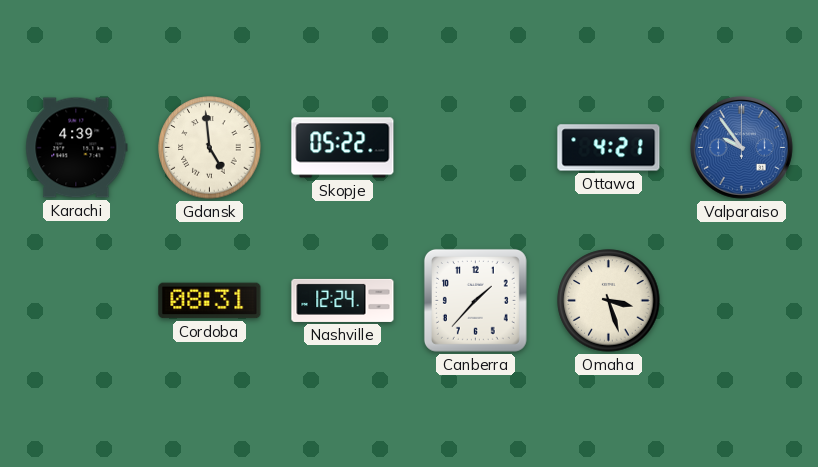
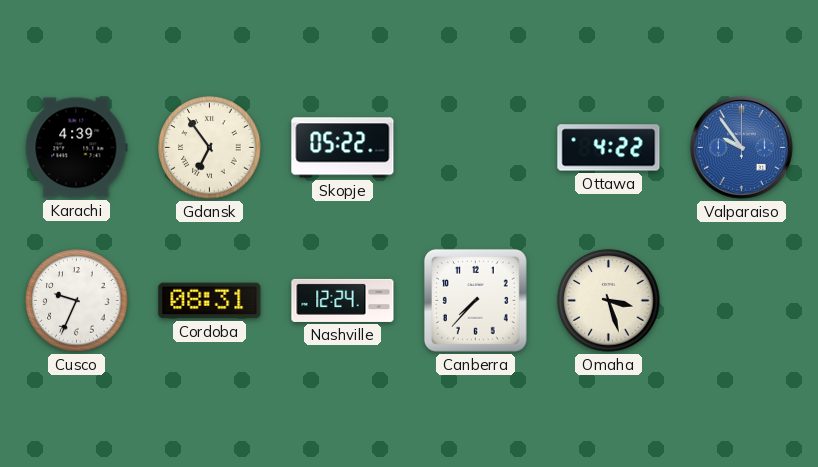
Gdansk: 4:59 -> 6:54 (210, 148)
Ottawa: 4:21 -> 4:22 (609, 148)
Cusco: none -> 9:34 (77, 301)
Canberra: 1:37 -> 7:37 (475, 300)
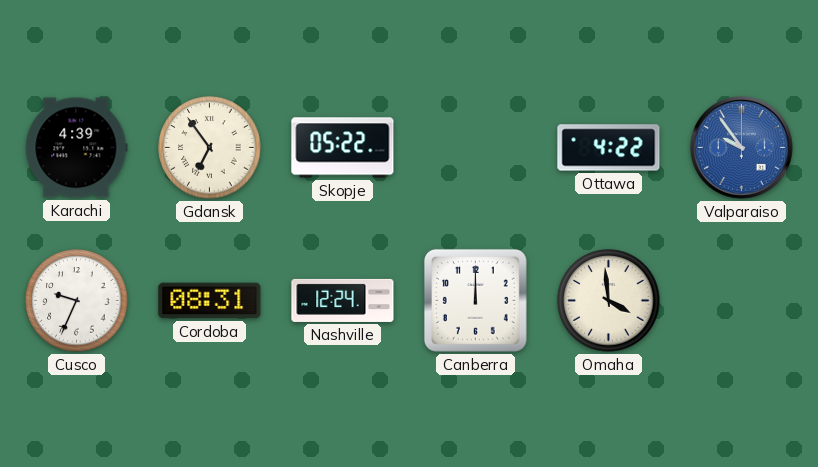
Canberra: 7:37 -> 12:00 (475, 300)
Omaha: 3:27 -> 3:59 (609, 301)
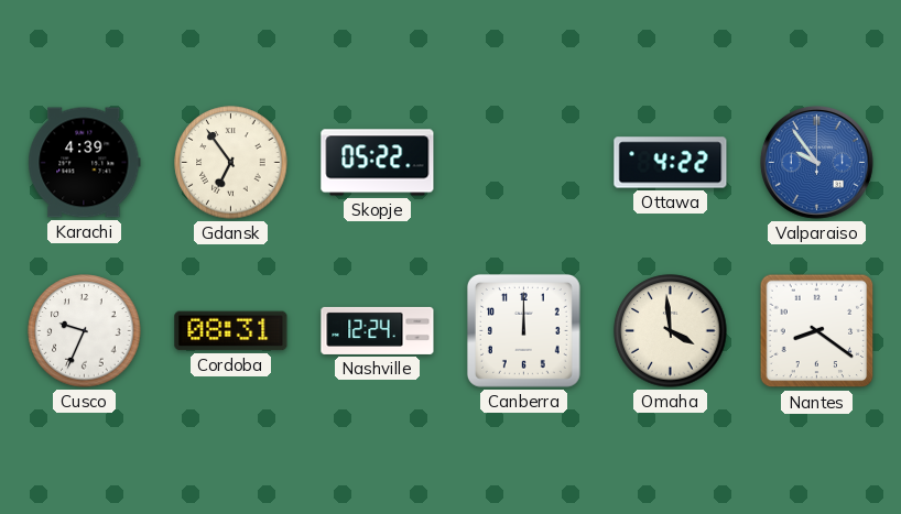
Nantes: none -> 8:21 (817, 331)
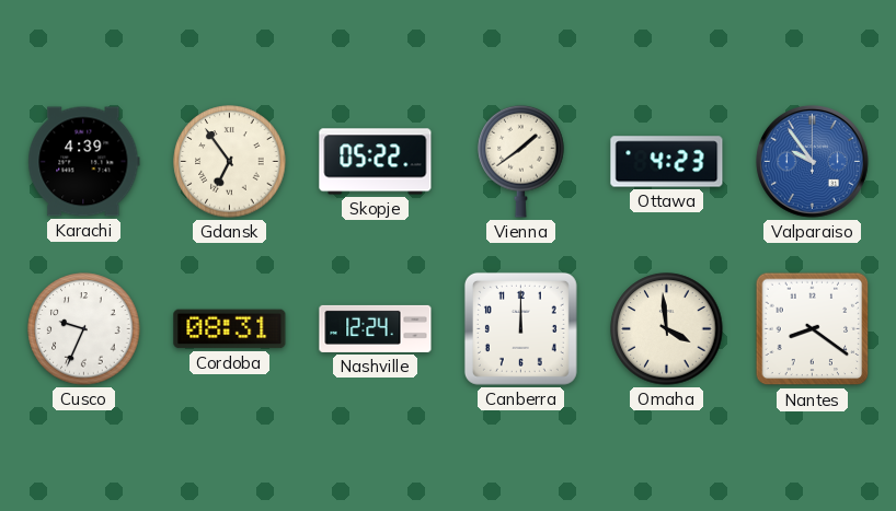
Vienna: none -> 1:39 (521, 161)
Ottawa: 4:22 -> 4:23 (667, 162)
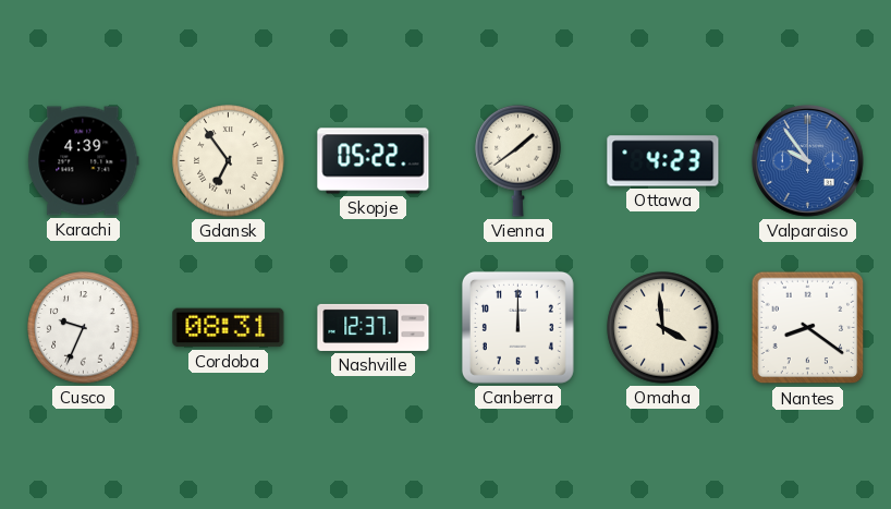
Nashville: 12:24 -> 12:37 (374, 327)
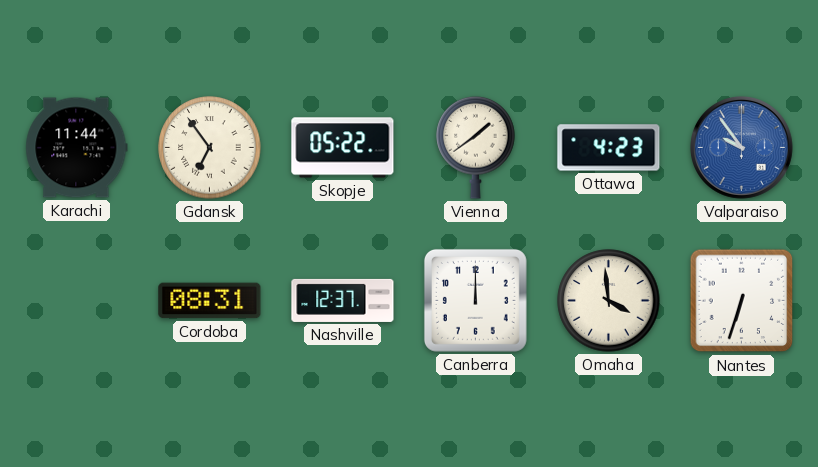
Karachi: 4:39 -> 11:44 (77, 148)
Cusco: 9:34 -> none (84, 328)
Nantes: 8:21 -> 6:33 (742, 301)
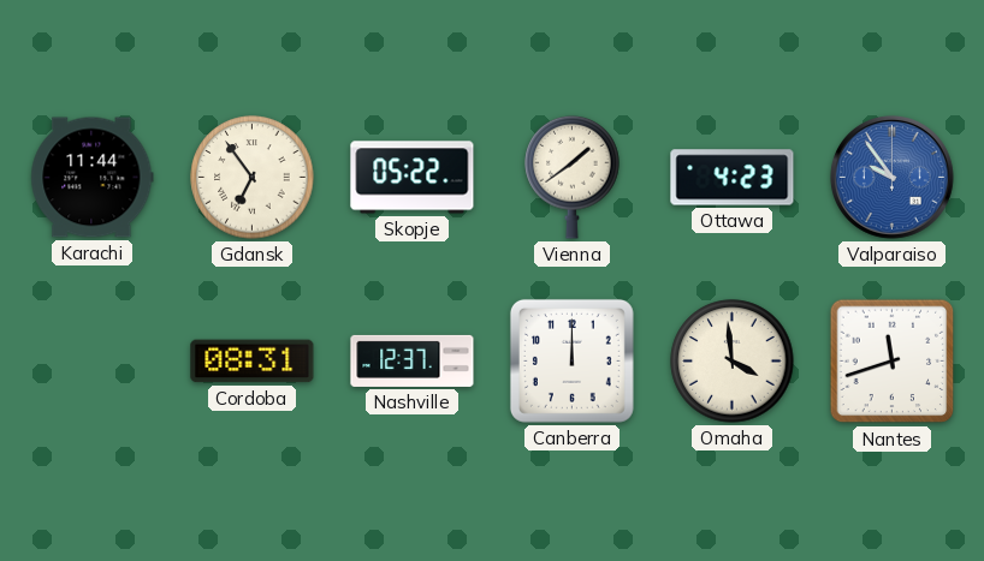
Nantes: 6:33 -> 11:42 (893, 362)
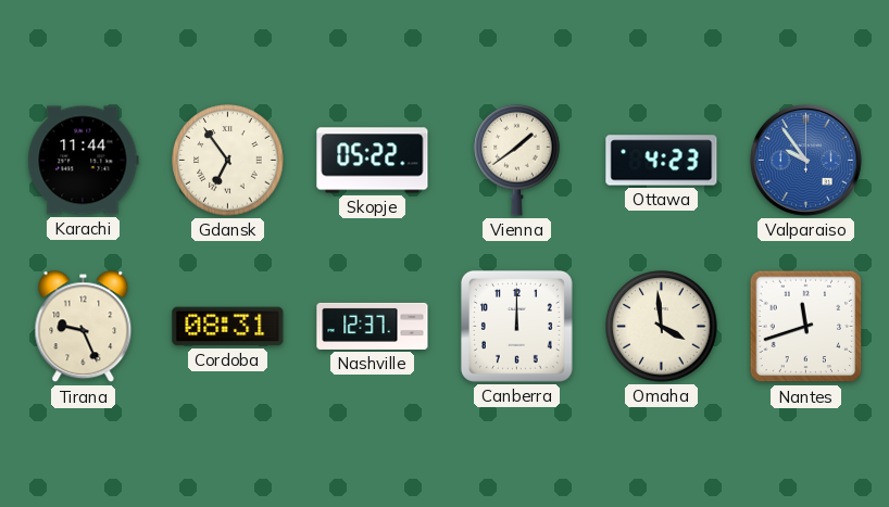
Tirana: none -> 9:26 (84, 327)
